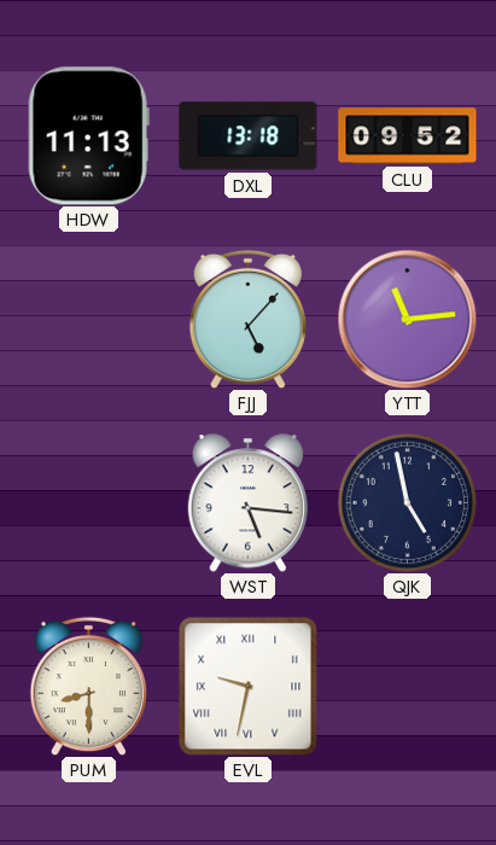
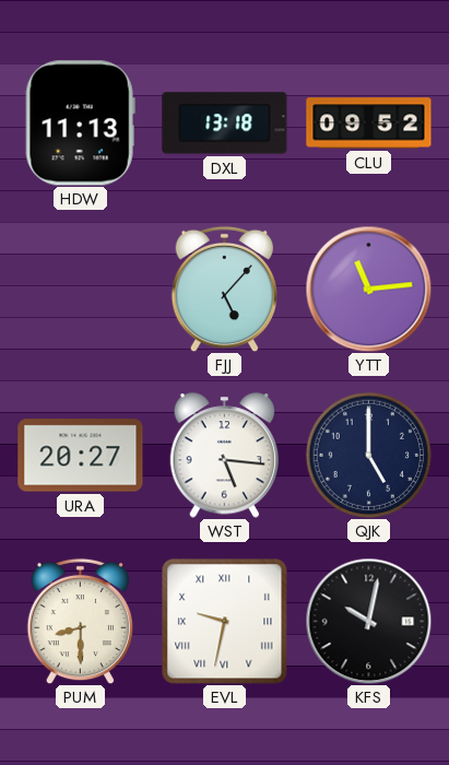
URA: none -> 20:27 (81, 456)
QJK: 4:58 -> 5:00 (368, 455)
KFS: none -> 10:02 (368, 621)
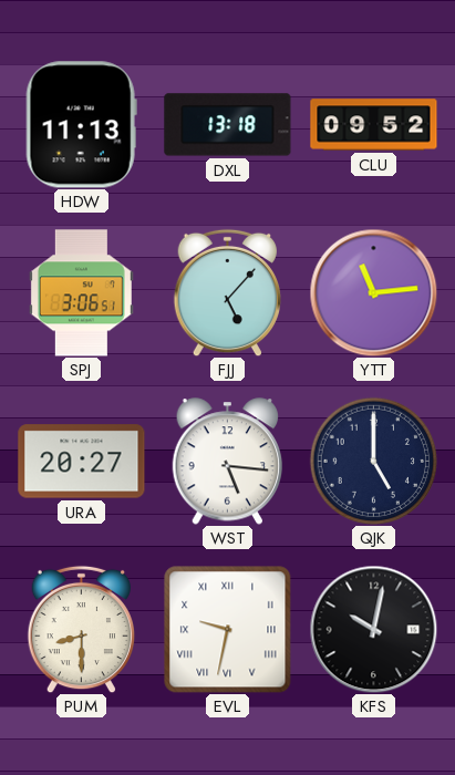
SPJ: none -> 3:06 (81, 293)
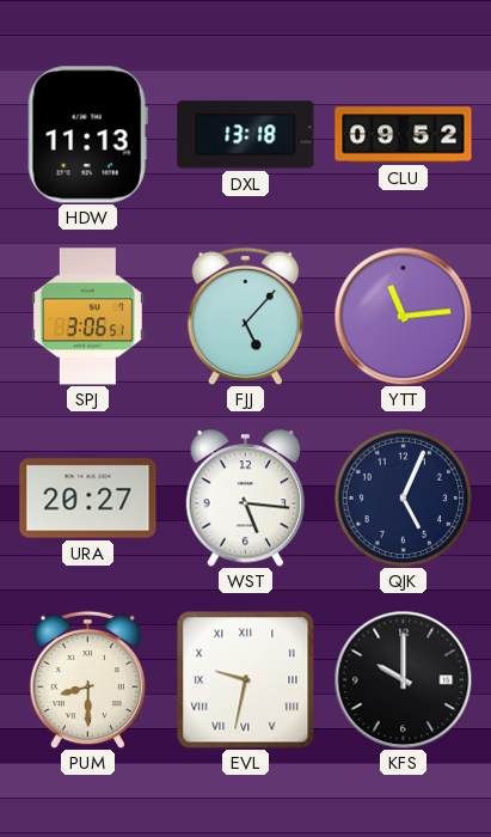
QJK: 5:00 -> 5:04 (403, 497)
KFS: 10:02 -> 10:00 (403, 679)
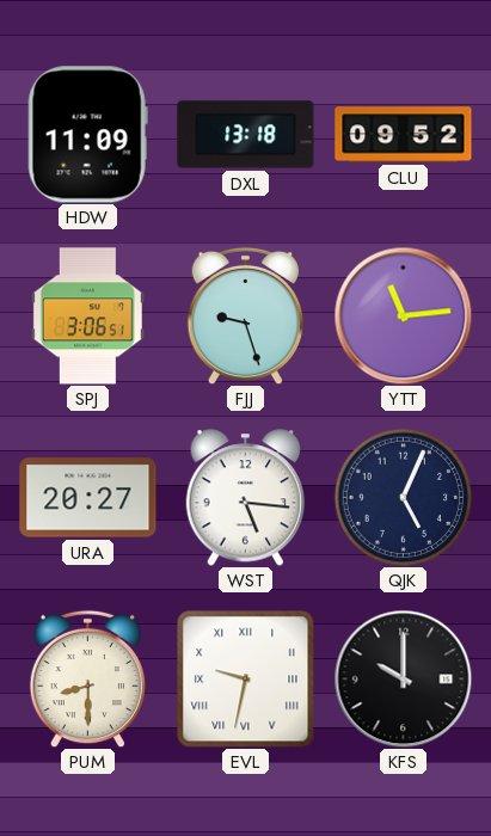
HDW: 11:13 -> 11:09 (87, 135)
FJJ: 5:07 -> 9:27 (245, 315)
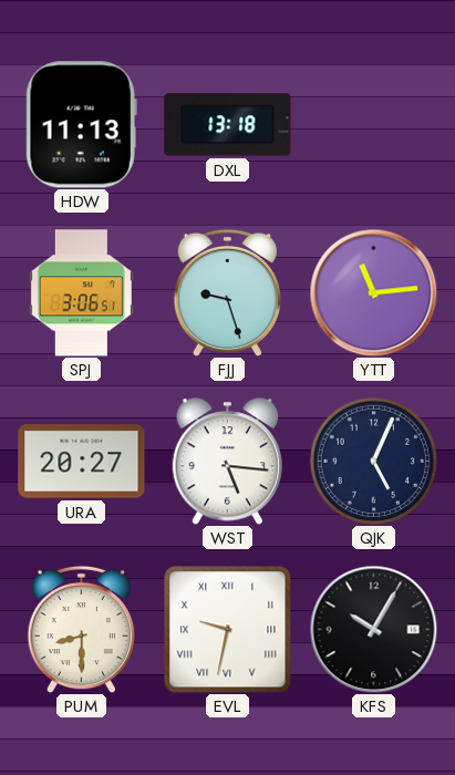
HDW: 11:09 -> 11:13 (81, 125)
CLU: 09:52 -> none (404, 135)
KFS: 10:00 -> 10:05 (373, 629)
